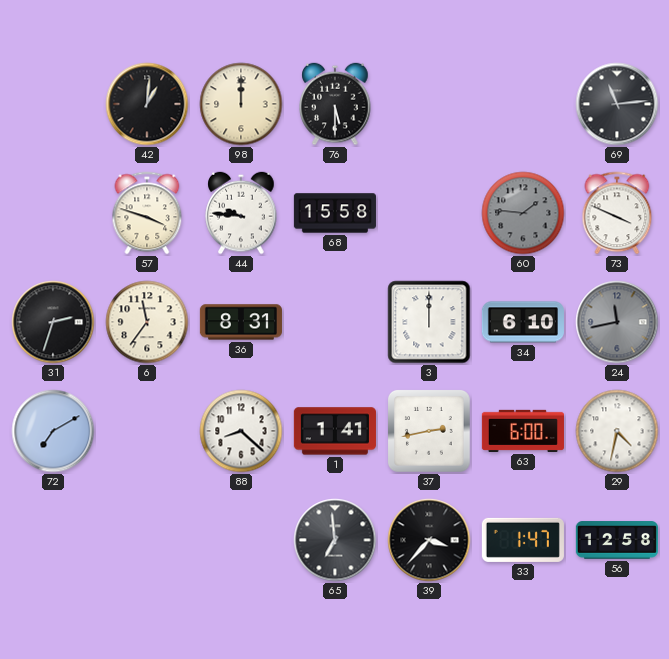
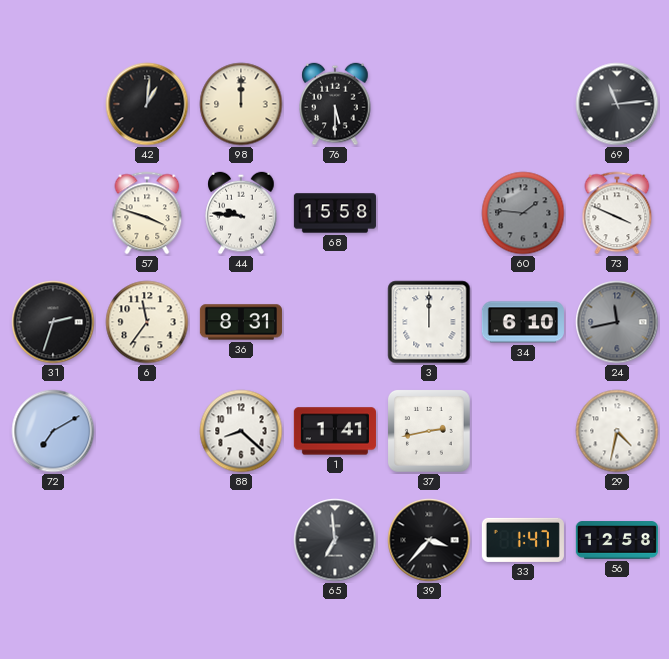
63: 6:00 -> none (523, 431)
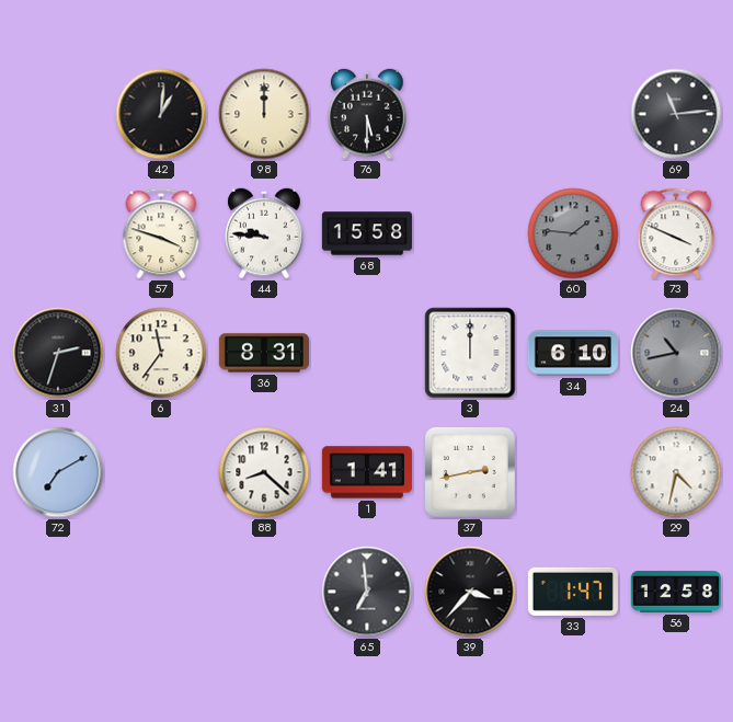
24: 11:43 -> 10:43 (676, 353)
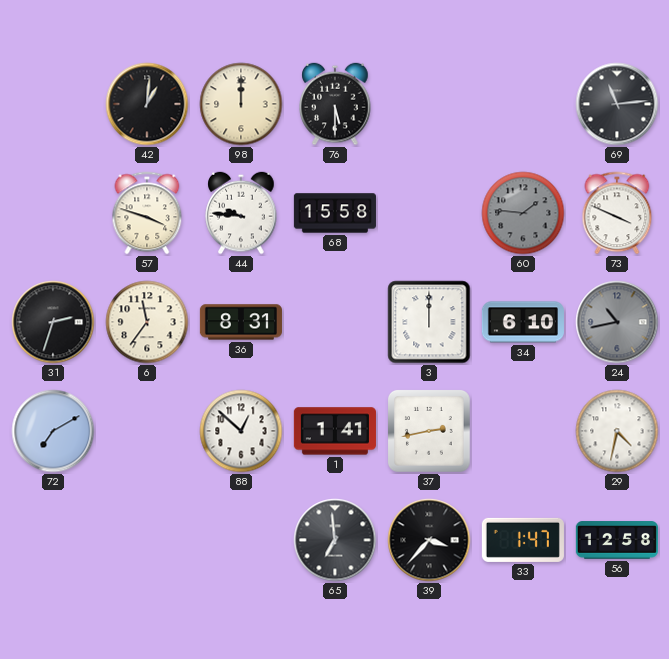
88: 8:22 -> 12:52 (241, 431)
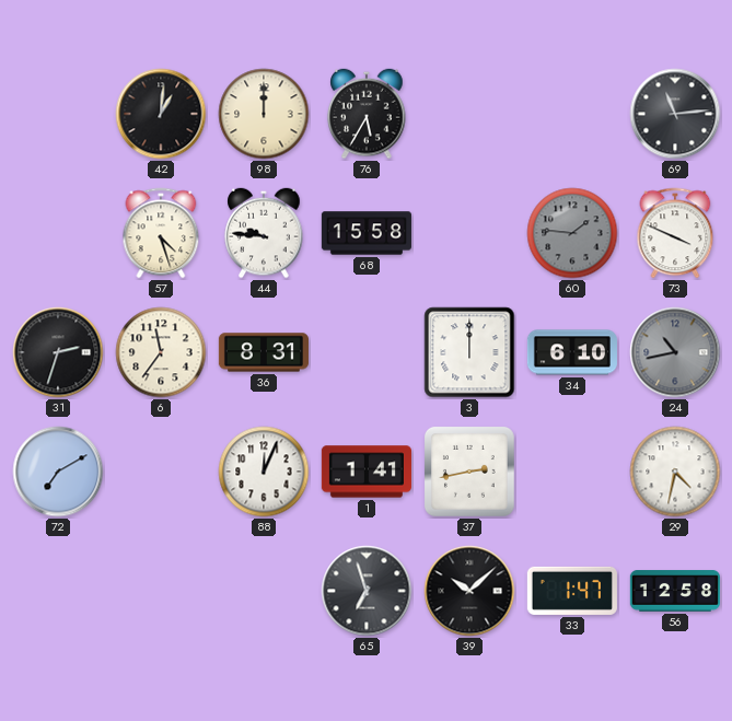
76: 5:30 -> 5:35 (367, 114)
57: 3:48 -> 4:27 (161, 233)
88: 12:52 -> 12:04 (264, 472)
65: 6:59 -> 6:57 (367, 591)
39: 3:37 -> 10:08 (469, 591)
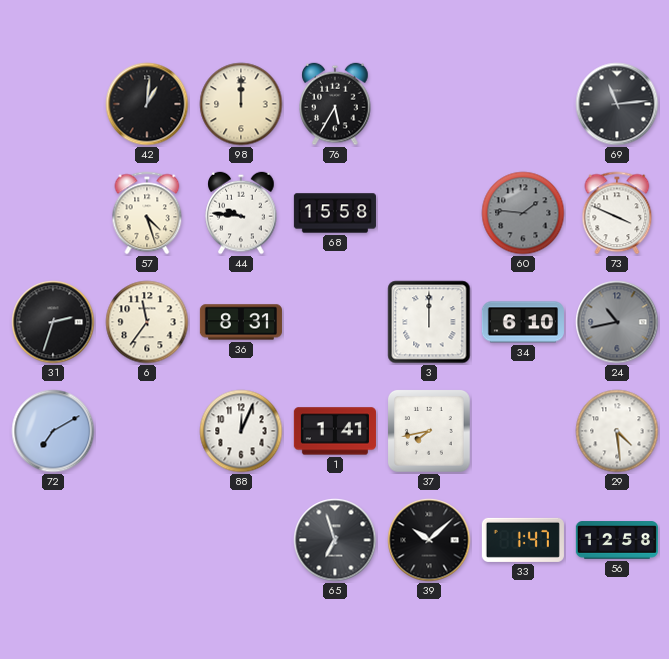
37: 2:43 -> 7:43 (429, 431)
29: 4:32 -> 4:29 (617, 431)
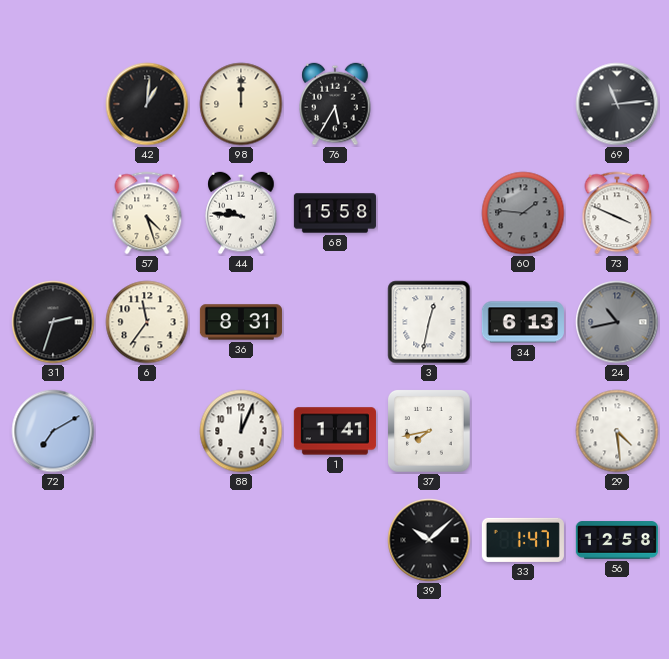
3: 12:00 -> 12:32 (429, 322)
34: 6:10 -> 6:13 (523, 322)
65: 6:57 -> none (335, 540)
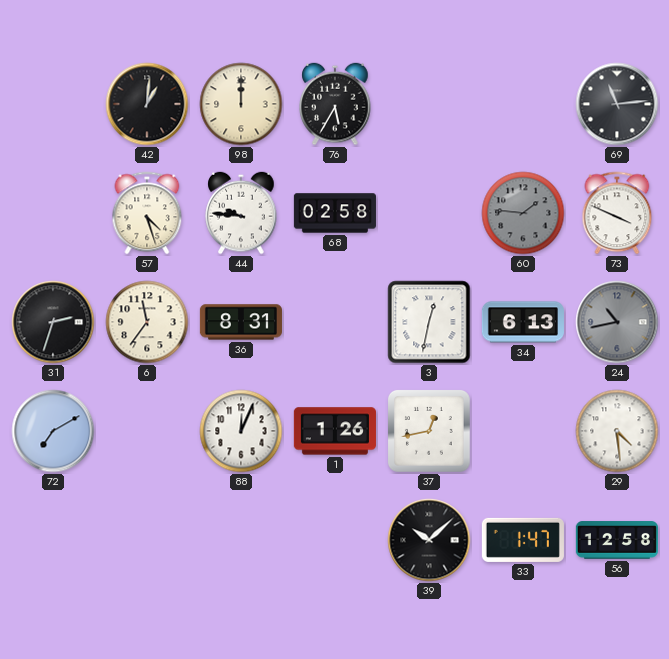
68: 15:58 -> 02:58 (335, 213)
1: 1:41 -> 1:26 (335, 431)
37: 7:43 -> 12:43 (429, 431)
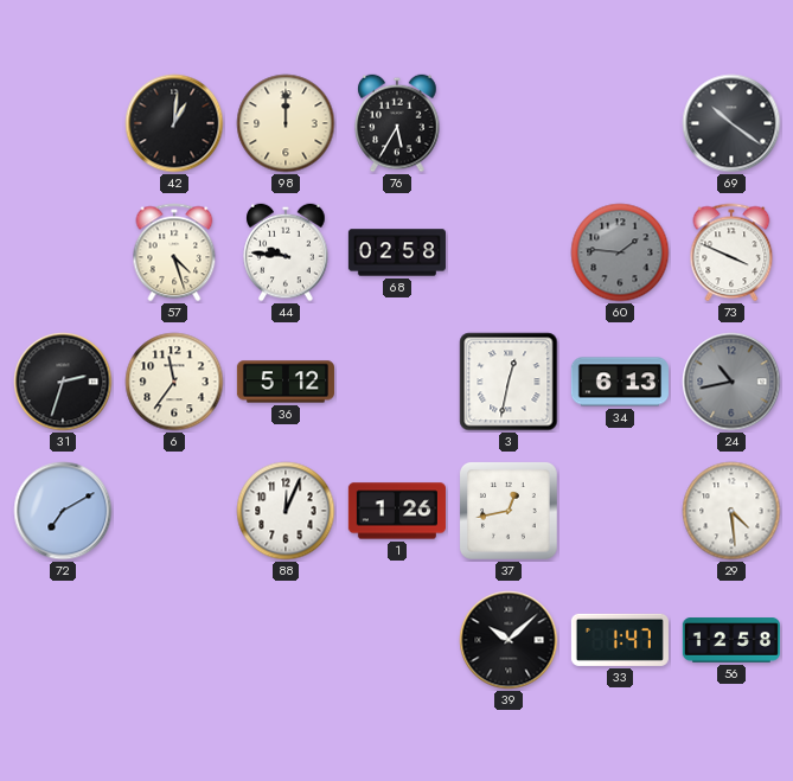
69: 11:14 -> 10:21 (731, 123)
36: 8:31 -> 5:12 (286, 382)
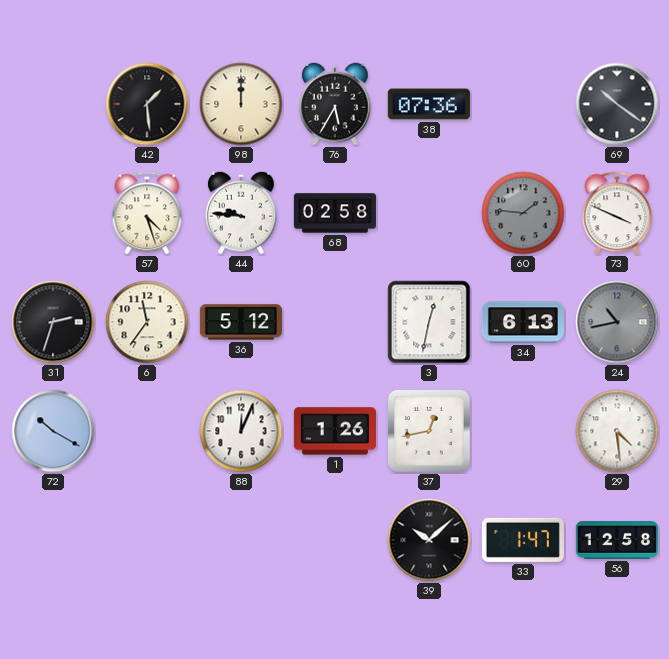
42: 1:01 -> 1:29 (147, 104)
38: none -> 07:36 (429, 104)
72: 7:10 -> 10:20 (53, 431)
